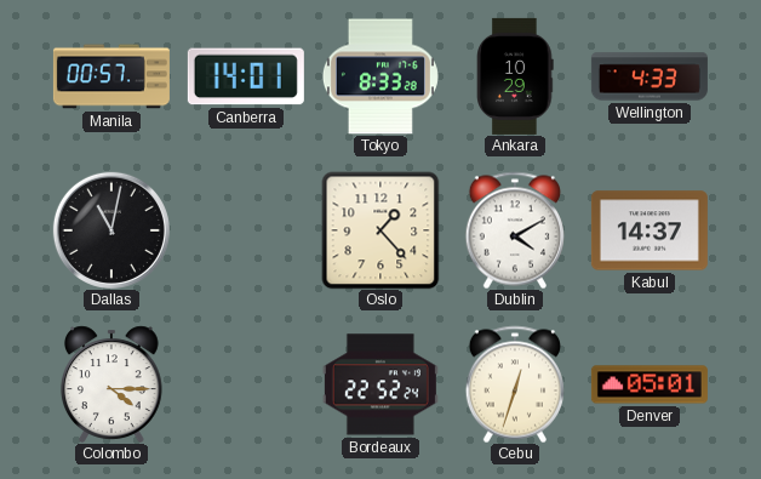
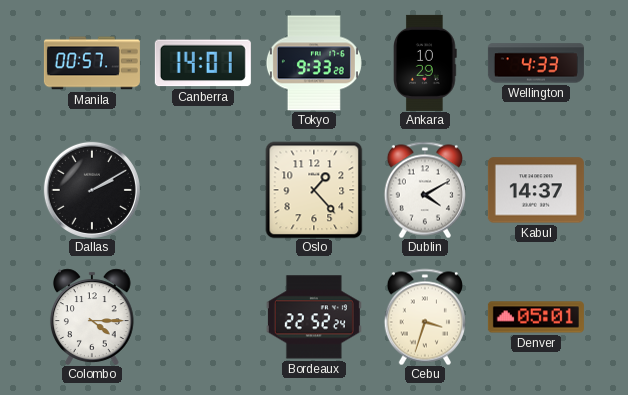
Tokyo: 8:33 -> 9:33 (314, 63)
Dallas: 11:02 -> 2:10 (92, 190)
Cebu: 12:33 -> 3:33 (425, 317)
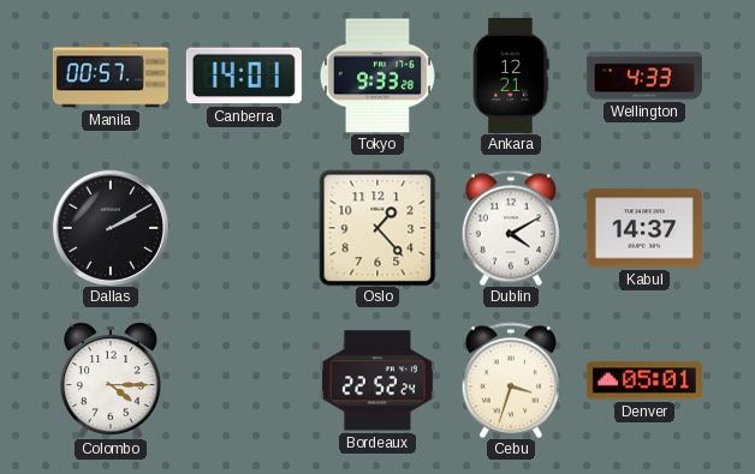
Ankara: 10:29 -> 12:21 (511, 76)
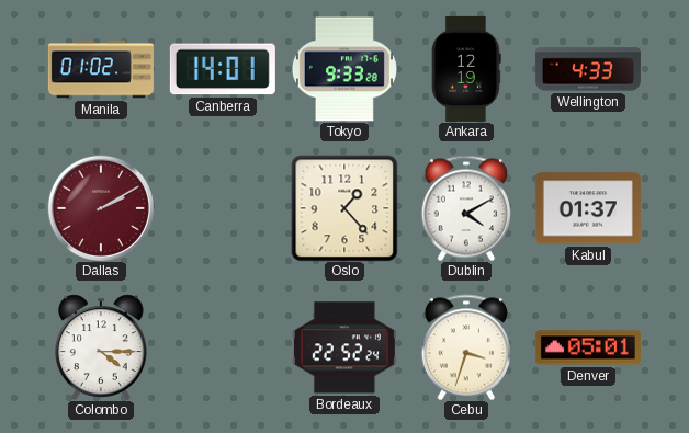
Manila: 00:57 -> 01:02 (101, 69)
Ankara: 12:21 -> 12:19 (466, 69)
Dallas dial: black -> burgundy (101, 208)
Kabul: 14:37 -> 01:37 (588, 208)
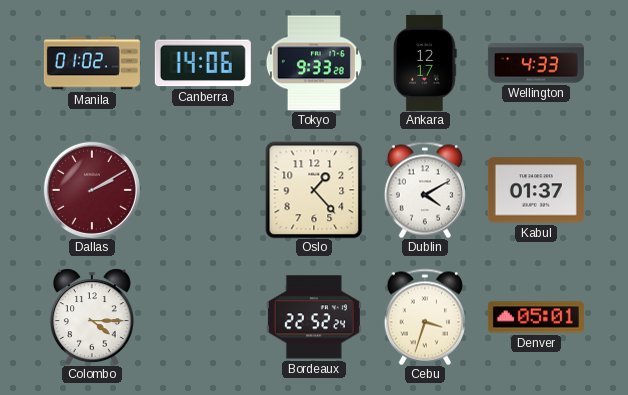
Canberra: 14:01 -> 14:06 (203, 63)
Ankara: 12:19 -> 12:17 (425, 63)
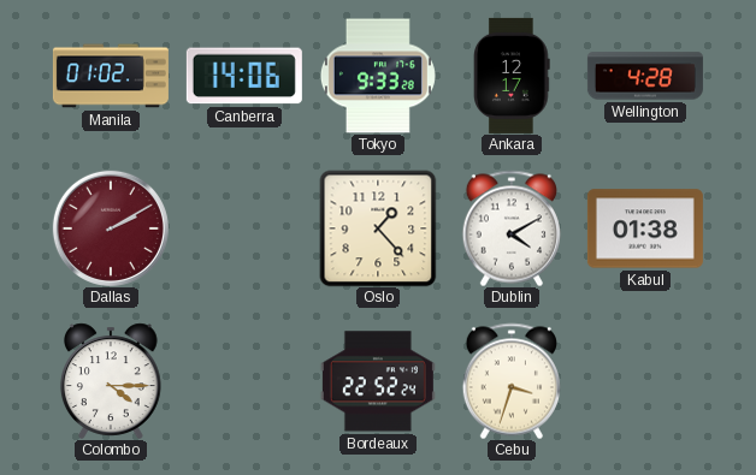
Wellington: 4:33 -> 4:28 (645, 76)
Kabul: 01:37 -> 01:38 (645, 228)
Denver: 05:01 -> none (536, 317)
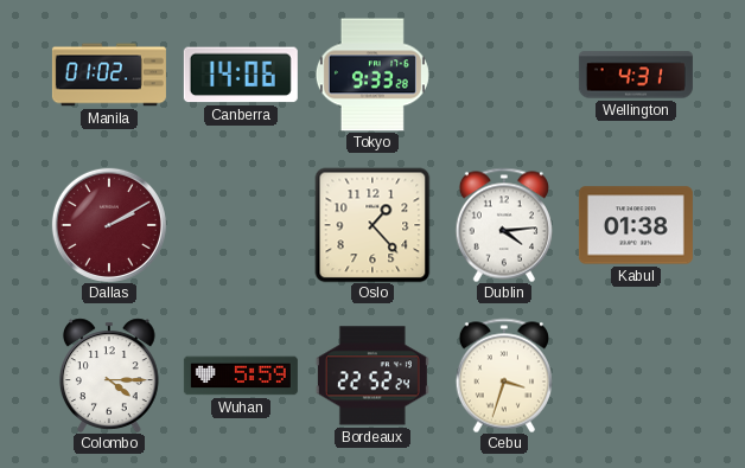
Ankara: 12:17 -> none (512, 76)
Wellington: 4:28 -> 4:31 (636, 75)
Dublin: 4:10 -> 4:14 (504, 225)
Wuhan: none -> 5:59 (241, 376)
